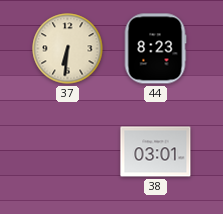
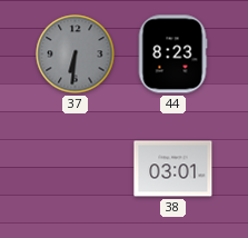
37 dial: cream -> grey (76, 54)
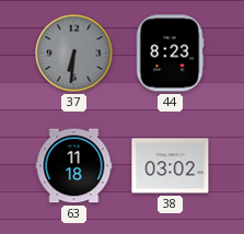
63: none -> 11:18 (74, 166)
38: 03:01 -> 03:02 (171, 166)
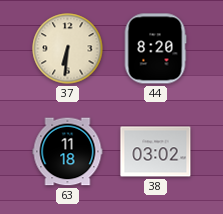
37 dial: grey -> cream (68, 49)
44: 8:23 -> 8:20 (155, 49)
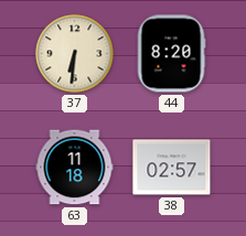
38: 03:02 -> 02:57 (172, 168)
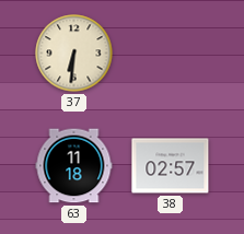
44: 8:20 -> none (171, 54)
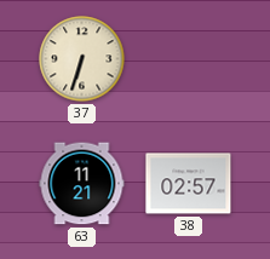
37: 6:31 -> 6:33 (82, 59)
63: 11:18 -> 11:21 (82, 184)
